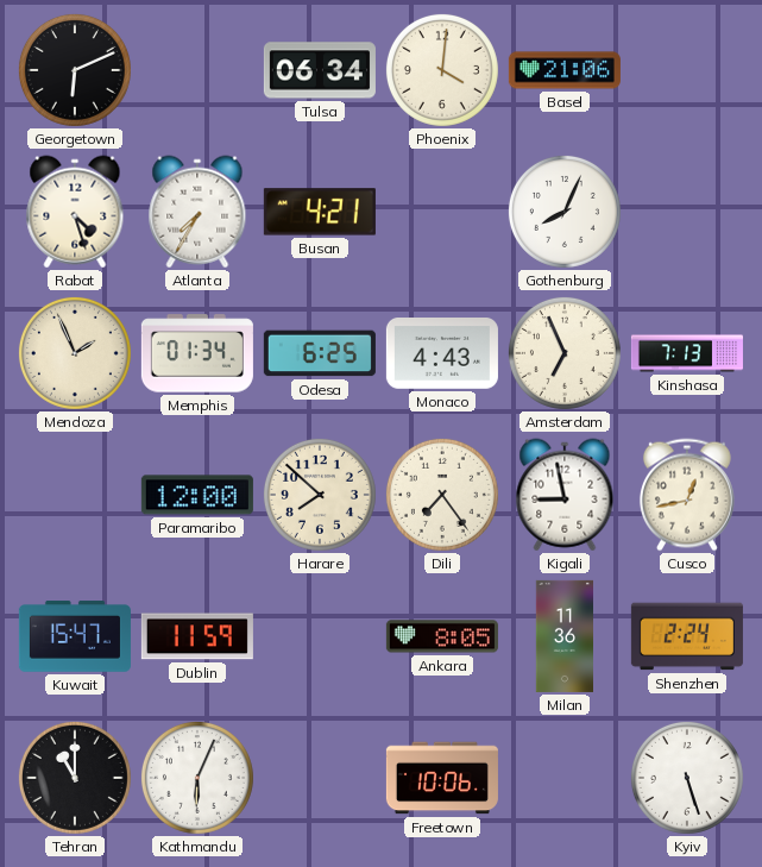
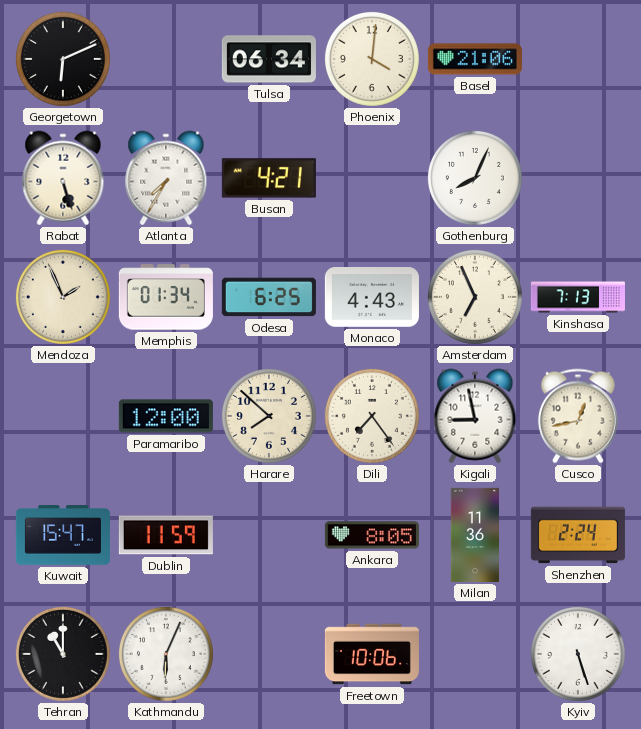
Rabat: 4:27 -> 5:27 (63, 178)
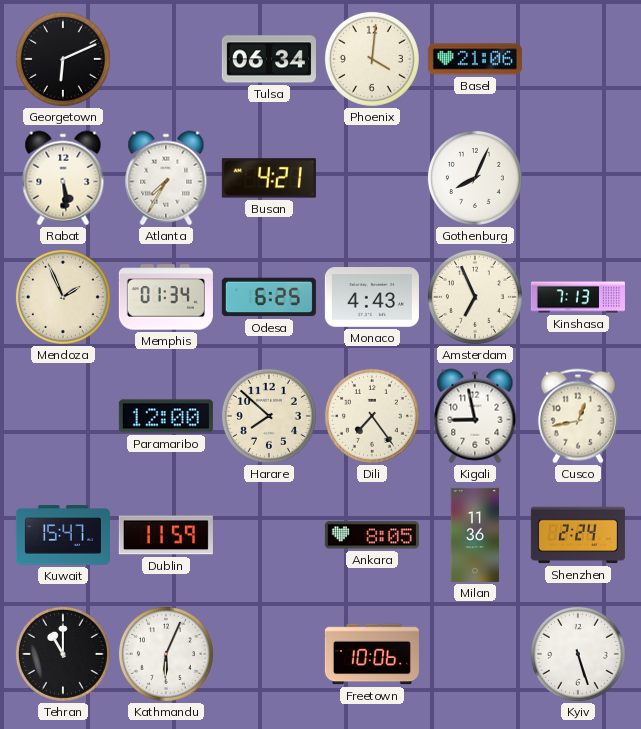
Rabat: 5:27 -> 5:29 (63, 178)
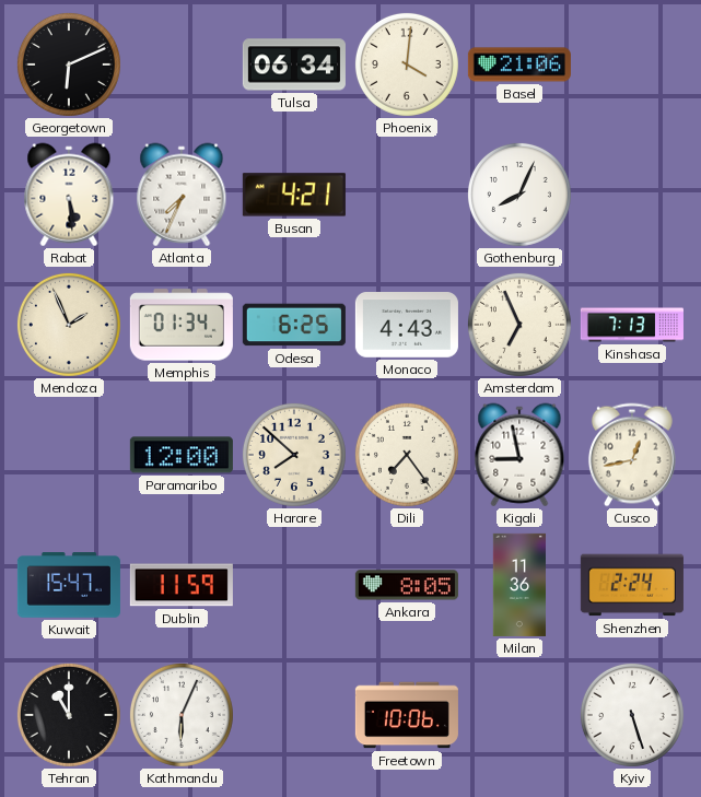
Atlanta: 7:35 -> 7:34 (182, 195)
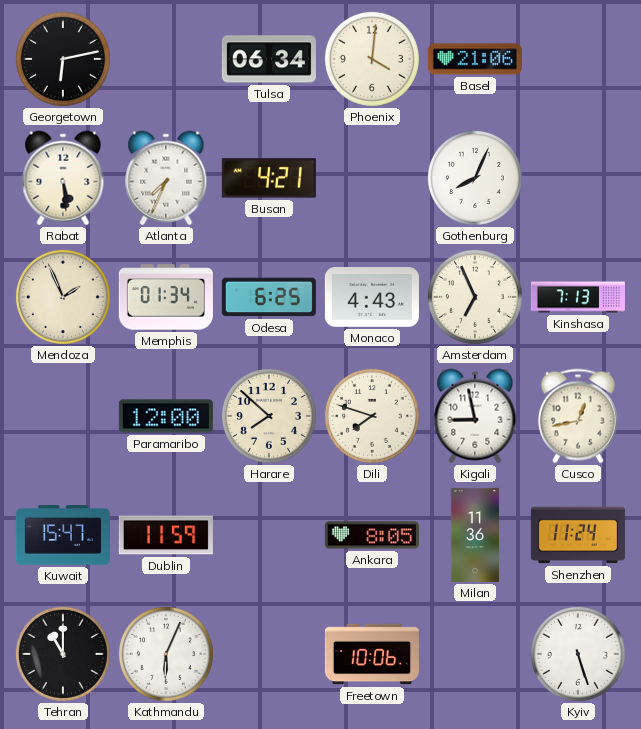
Georgetown: 6:11 -> 6:13 (63, 59)
Dili: 7:24 -> 7:48 (372, 416)
Shenzhen: 2:24 -> 11:24 (578, 535)
